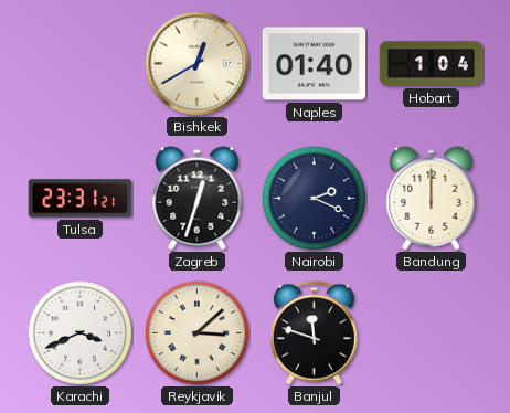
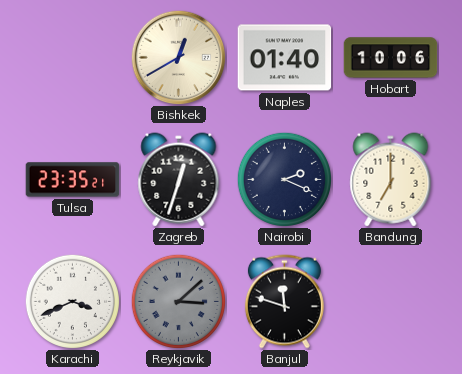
Hobart: 1:04 -> 10:06 (391, 58)
Tulsa: 23:31 -> 23:35 (73, 180)
Bandung: 12:00 -> 7:00 (391, 180)
Reykjavik dial: cream -> grey (178, 301)
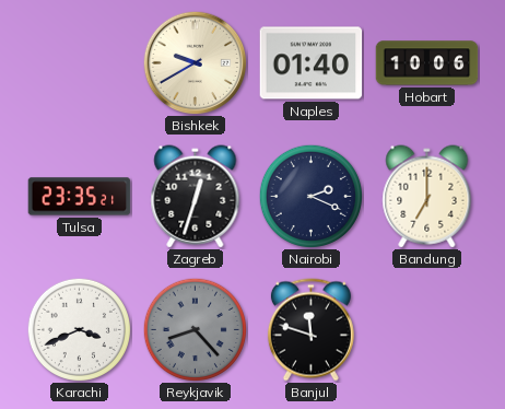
Bishkek: 12:40 -> 9:40 (195, 62)
Reykjavik: 3:08 -> 8:23 (195, 329)
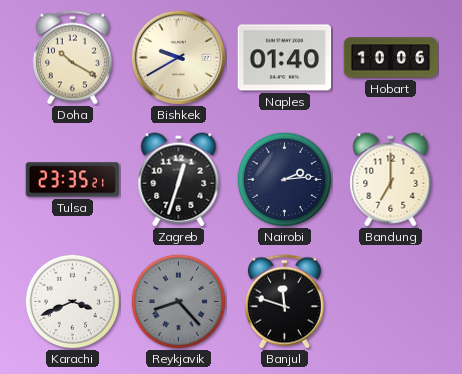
Doha: none -> 10:20 (72, 58)
Nairobi: 2:19 -> 2:14 (284, 179)
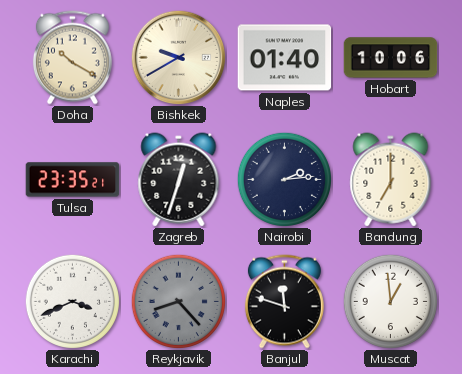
Muscat: none -> 12:59 (390, 301)
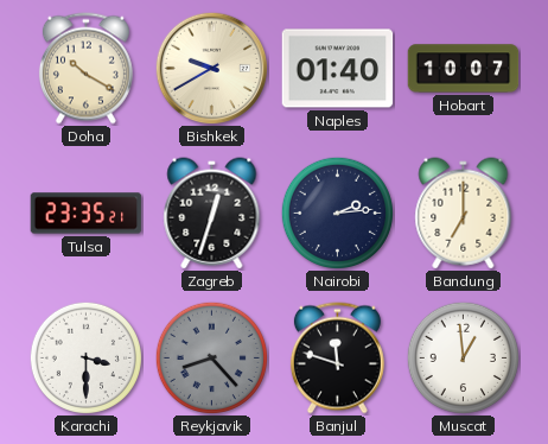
Hobart: 10:06 -> 10:07 (464, 69)
Karachi: 3:41 -> 3:30 (85, 357)
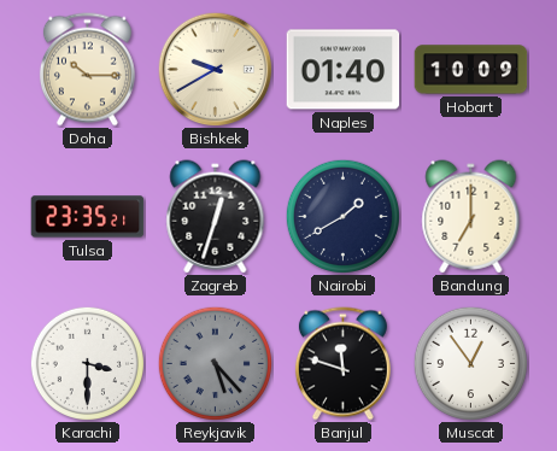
Doha: 10:20 -> 10:15 (87, 70)
Hobart: 10:07 -> 10:09 (471, 70)
Nairobi: 2:14 -> 1:40 (342, 216)
Reykjavik: 8:23 -> 5:23 (215, 363)
Muscat: 12:59 -> 12:54 (470, 363)
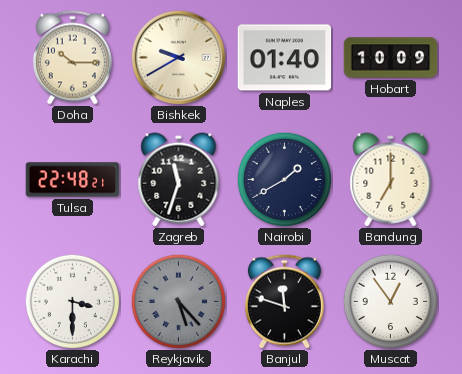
Tulsa: 23:35 -> 22:48 (73, 180)
Zagreb: 12:33 -> 11:33 (179, 180)
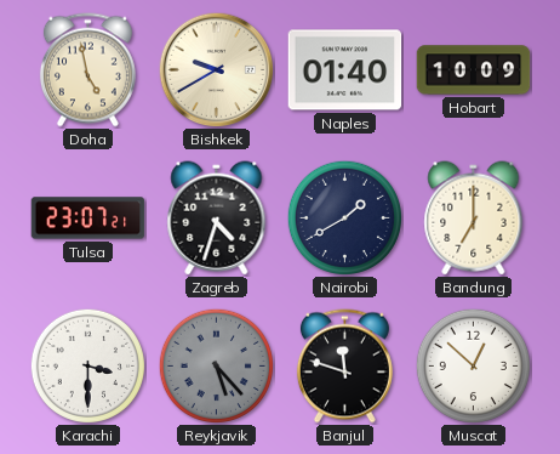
Doha: 10:15 -> 4:58 (87, 70)
Tulsa: 22:48 -> 23:07 (88, 219)
Zagreb: 11:33 -> 4:33 (217, 219)
Muscat: 12:54 -> 12:52 (473, 365)
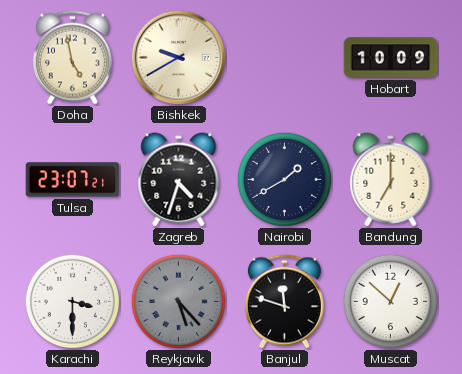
Naples: 01:40 -> none (345, 70)
